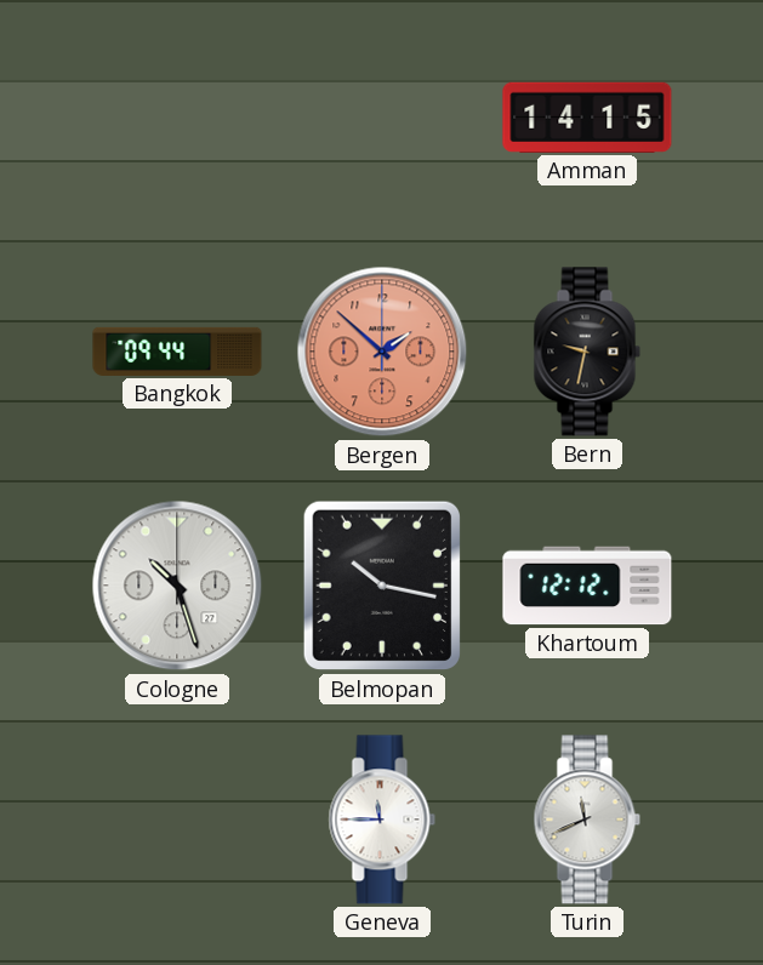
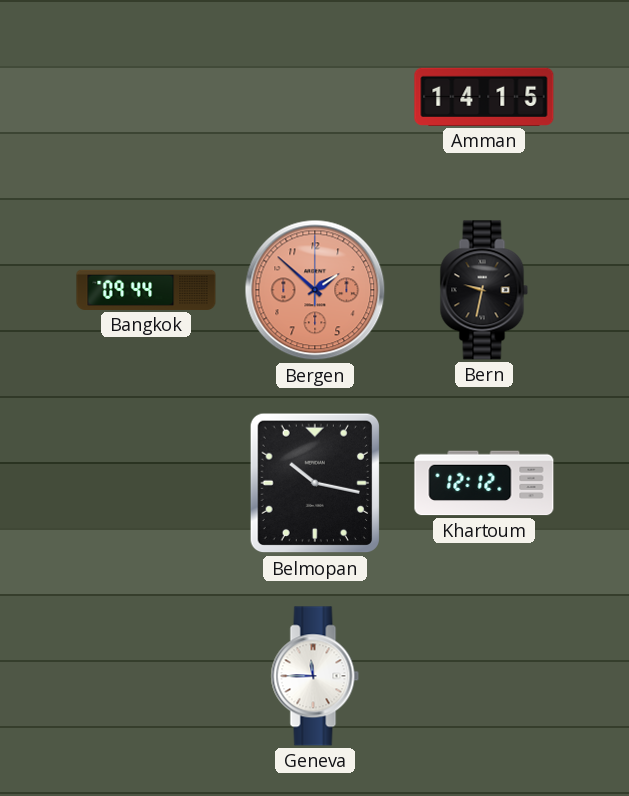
Cologne: 10:27 -> none (177, 586)
Turin: 11:41 -> none (587, 820)
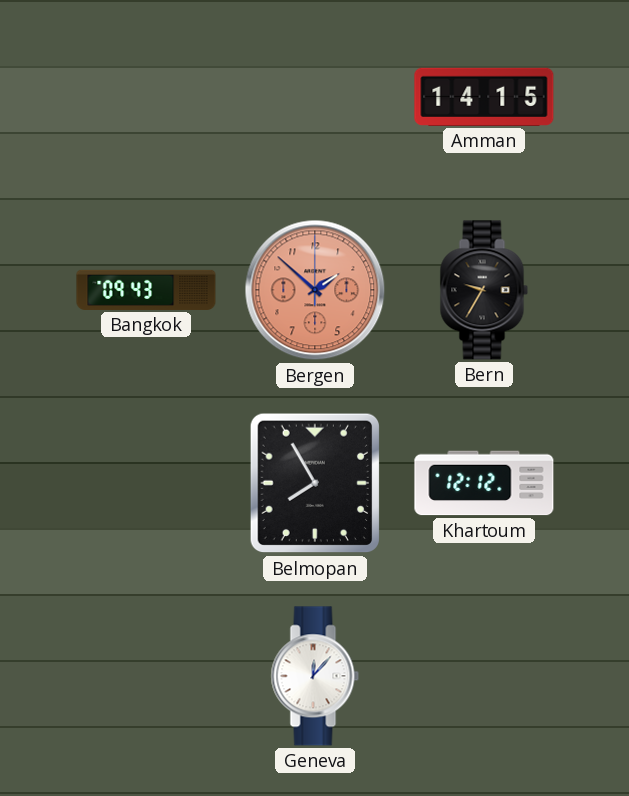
Bangkok: 09:44 -> 09:43 (146, 290)
Bern: 9:32 -> 9:35 (484, 290)
Belmopan: 10:17 -> 7:55 (314, 483)
Geneva: 11:45 -> 12:07 (315, 676)
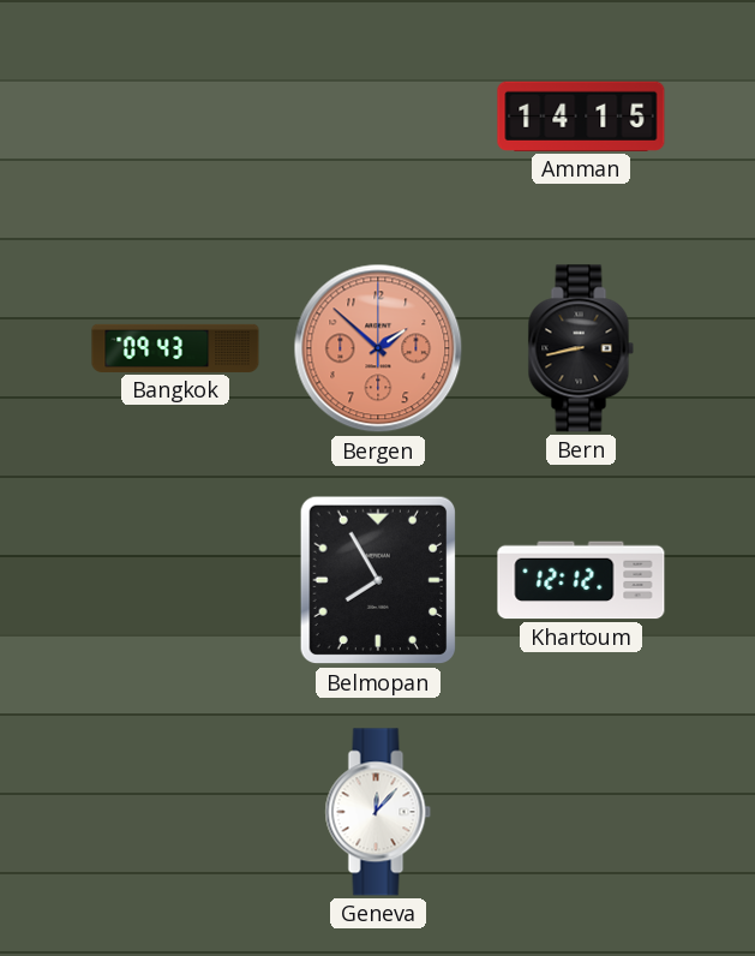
Bern: 9:35 -> 8:43 (581, 348)
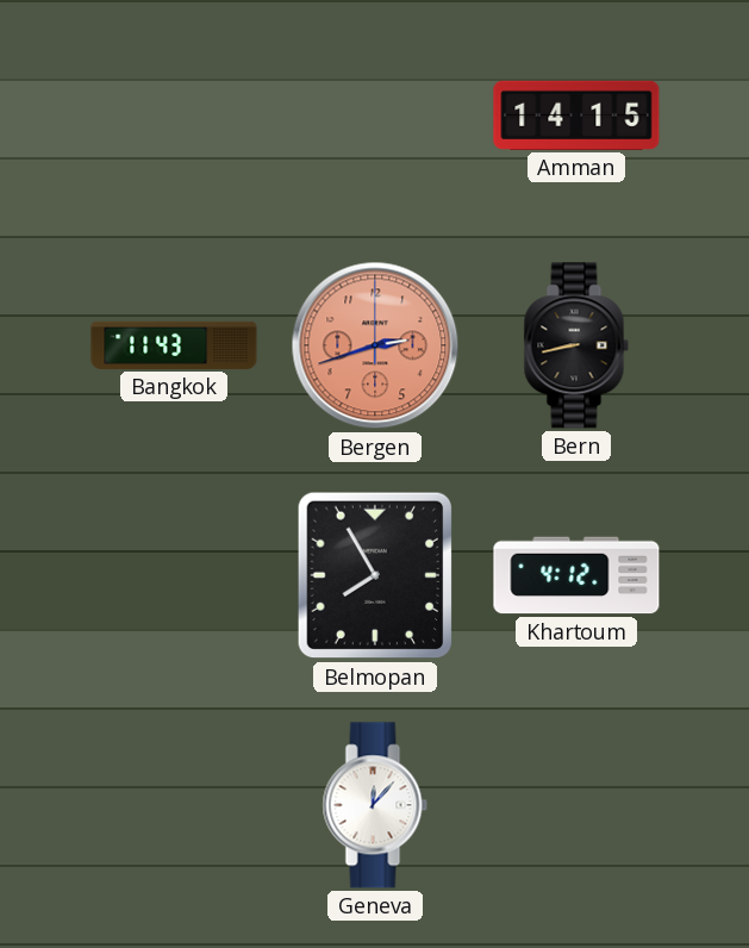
Bangkok: 09:43 -> 11:43 (174, 345)
Bergen: 1:52 -> 2:42 (375, 345)
Khartoum: 12:12 -> 4:12 (576, 575)
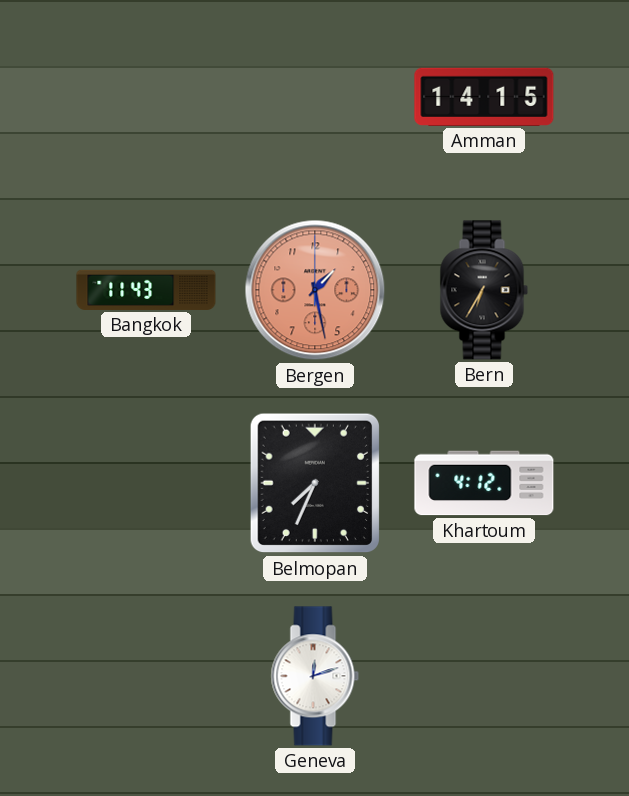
Bergen: 2:42 -> 1:28 (315, 290)
Bern: 8:43 -> 6:35 (484, 290)
Belmopan: 7:55 -> 7:34 (314, 483)
Geneva: 12:07 -> 12:12 (315, 676)
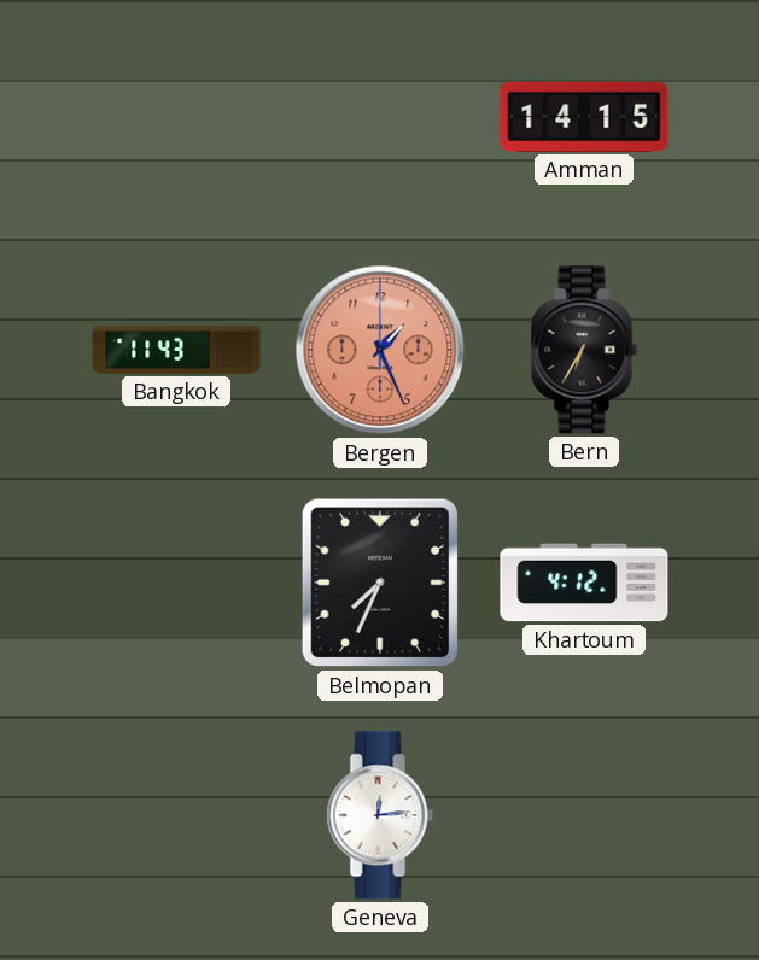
Bergen: 1:28 -> 1:26 (380, 350)
Geneva: 12:12 -> 12:14 (380, 815)
